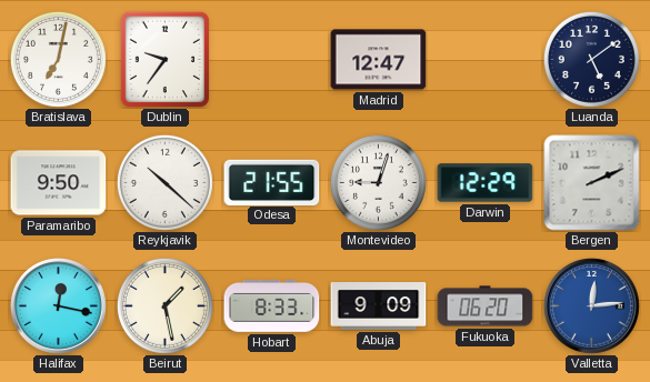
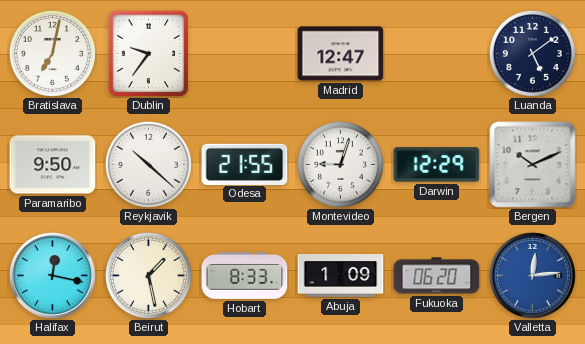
Bergen: 2:11 -> 10:11 (533, 165)
Abuja: 9:09 -> 1:09 (341, 276)
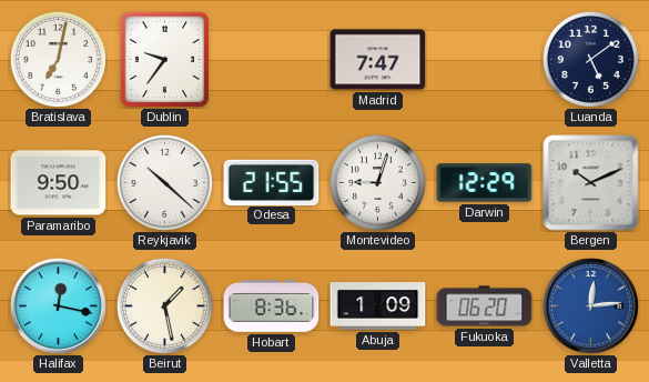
Madrid: 12:47 -> 7:47 (378, 60)
Hobart: 8:33 -> 8:36 (272, 305)
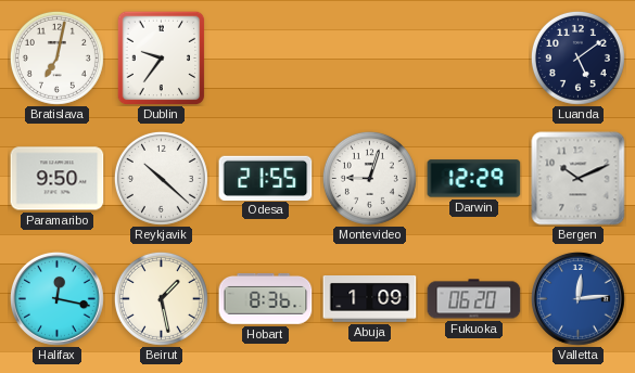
Madrid: 7:47 -> none (378, 60)
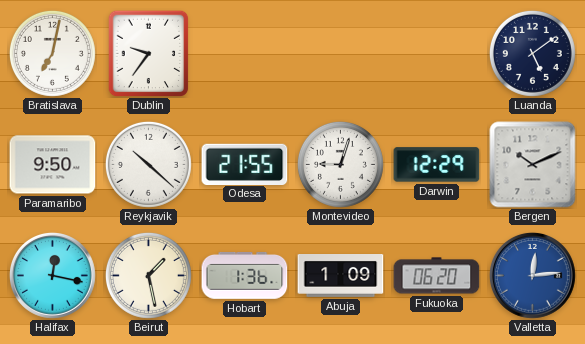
Hobart: 8:36 -> 1:36 (245, 275)
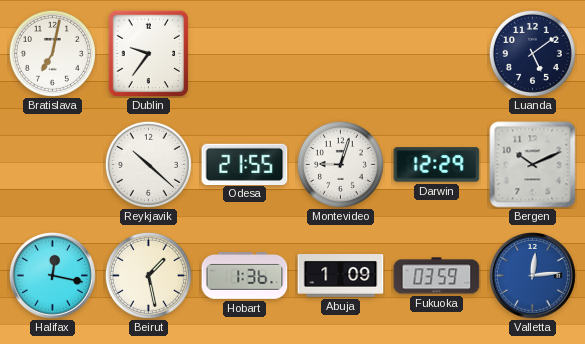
Paramaribo: 9:50 -> none (53, 165)
Fukuoka: 06:20 -> 03:59 (437, 276)
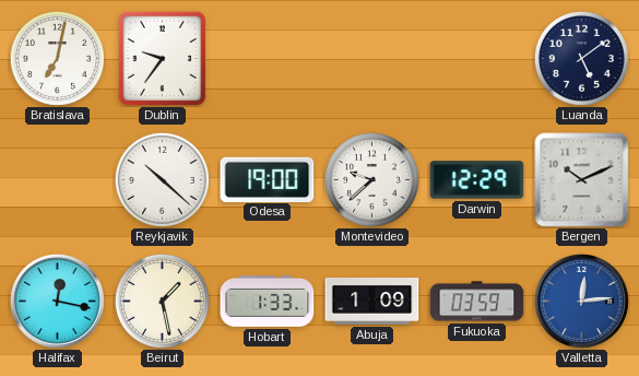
Odesa: 21:55 -> 19:00 (268, 179)
Montevideo: 9:03 -> 9:38 (371, 179)
Hobart: 1:36 -> 1:33 (268, 301)
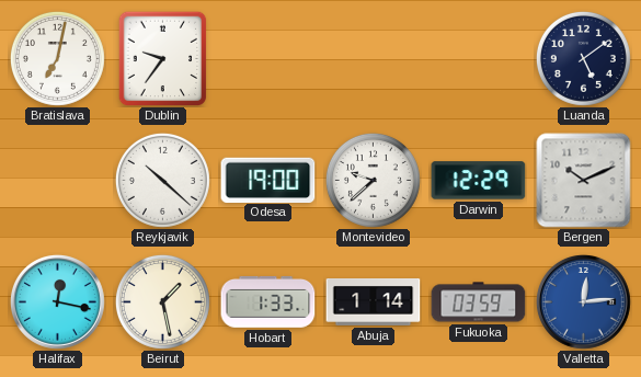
Abuja: 1:09 -> 1:14 (374, 302)
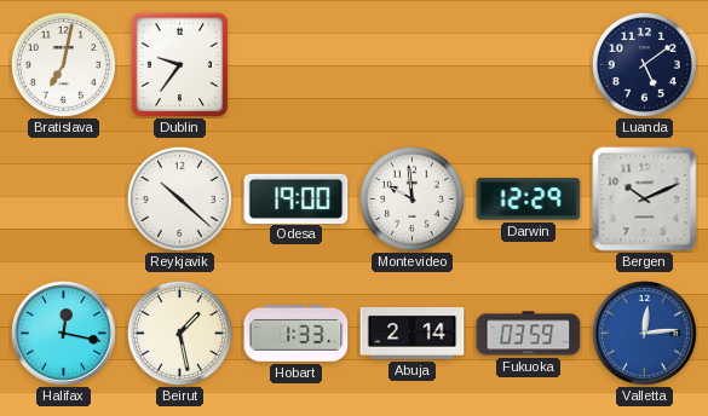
Montevideo: 9:38 -> 9:59 (411, 198)
Abuja: 1:14 -> 2:14 (413, 334)
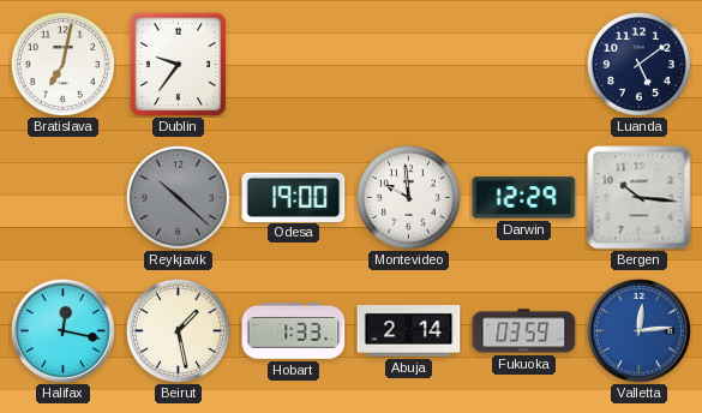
Reykjavik dial: white -> grey (178, 197)
Bergen: 10:11 -> 10:16 (640, 198)
